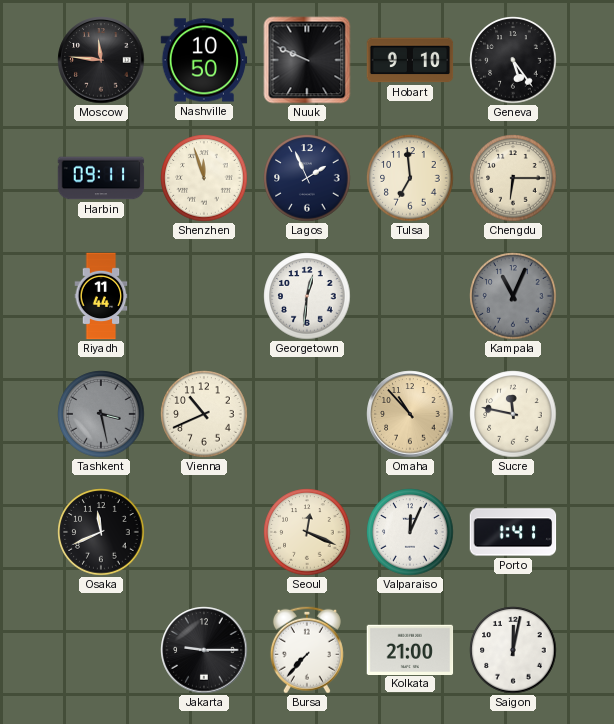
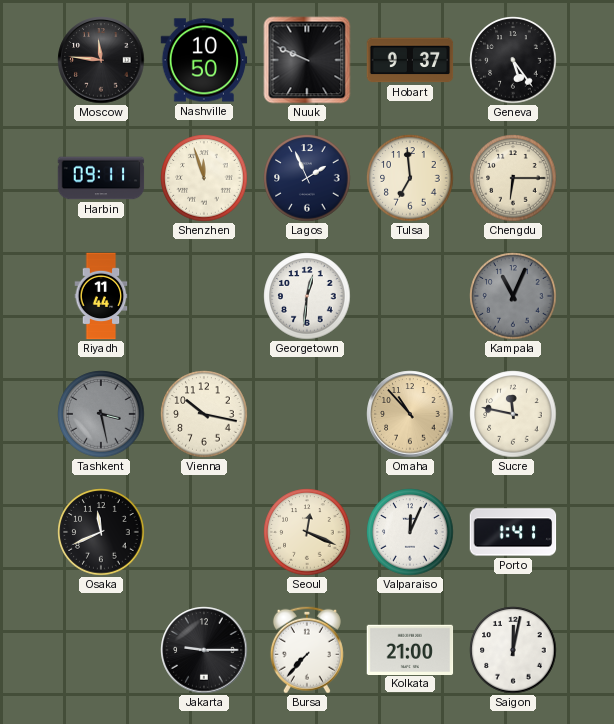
Hobart: 9:10 -> 9:37 (410, 60)
Vienna: 10:41 -> 10:17 (204, 414)
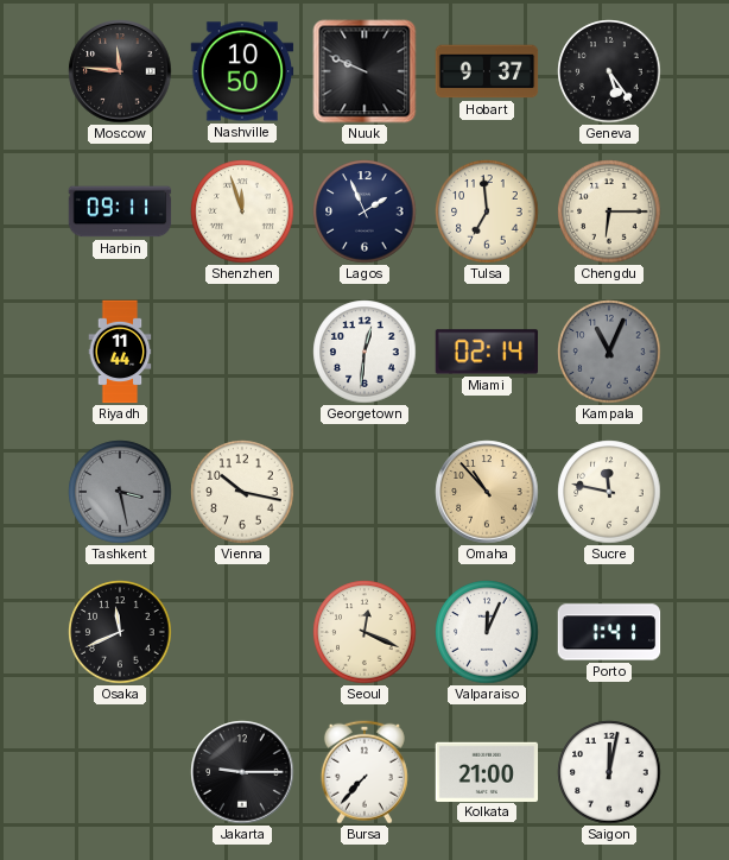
Miami: none -> 02:14 (487, 352)
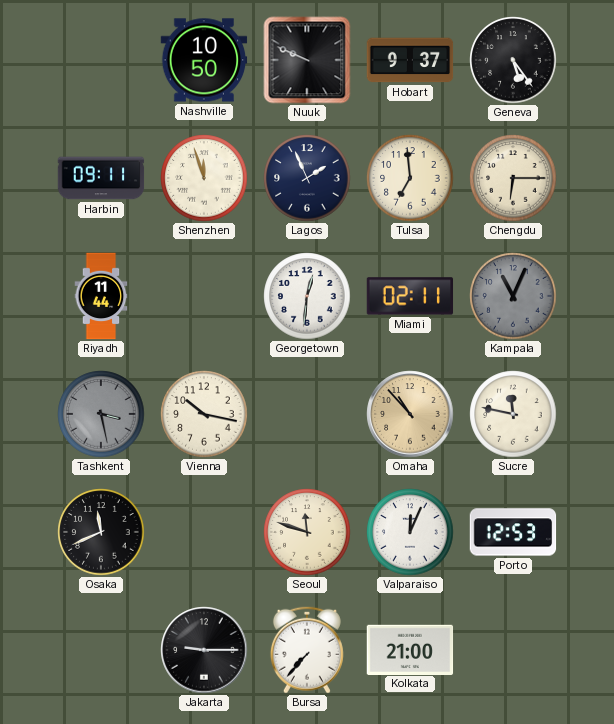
Moscow: 11:46 -> none (120, 71)
Miami: 02:14 -> 02:11 (410, 296)
Seoul: 12:19 -> 11:48 (307, 532)
Porto: 1:41 -> 12:53 (513, 532)
Saigon: 12:02 -> none (609, 772)
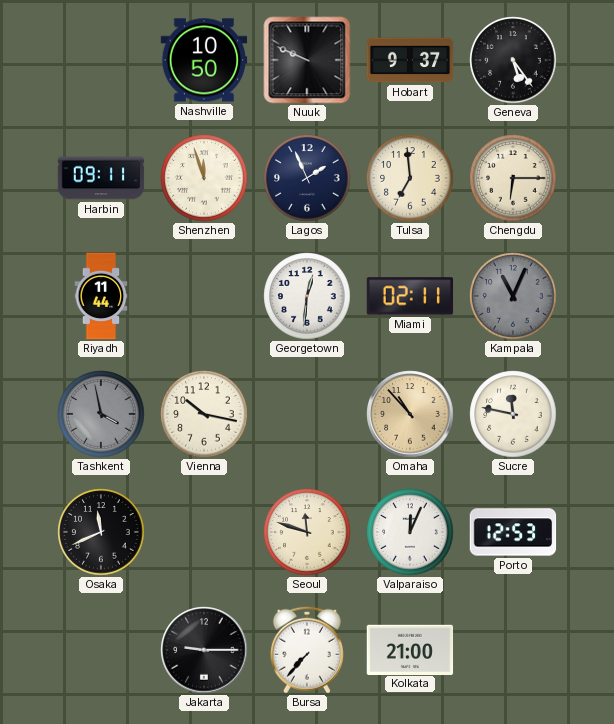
Tashkent: 3:28 -> 3:58 (101, 414)
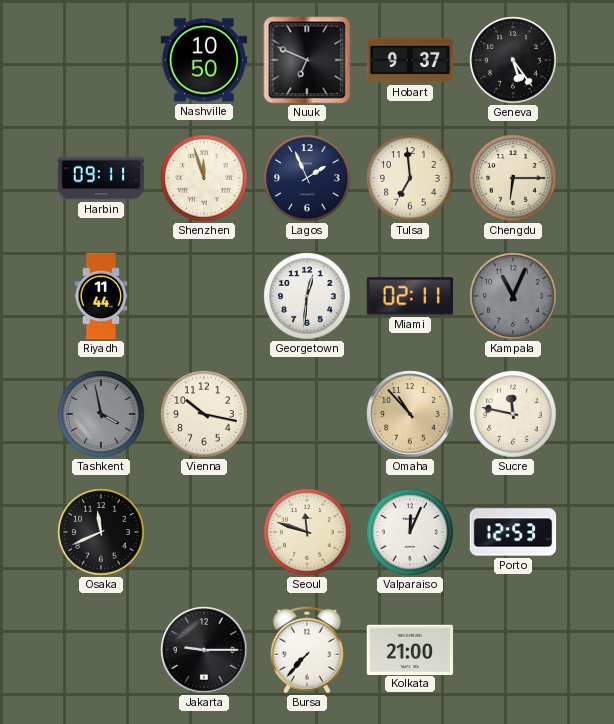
Nuuk: 9:49 -> 6:49 (307, 60)
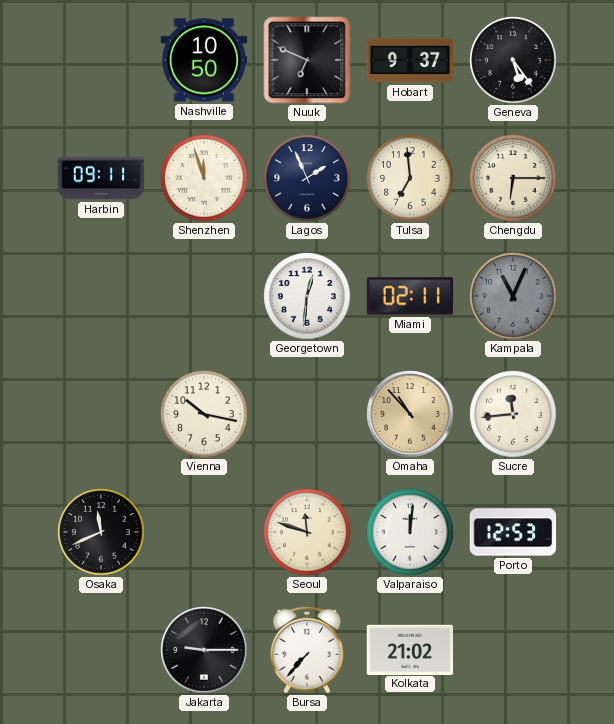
Riyadh: 11:44 -> none (101, 296)
Tashkent: 3:58 -> none (101, 414)
Sucre: 11:47 -> 11:44 (513, 414)
Valparaiso: 12:04 -> 12:01 (410, 532)
Kolkata: 21:00 -> 21:02 (410, 649)
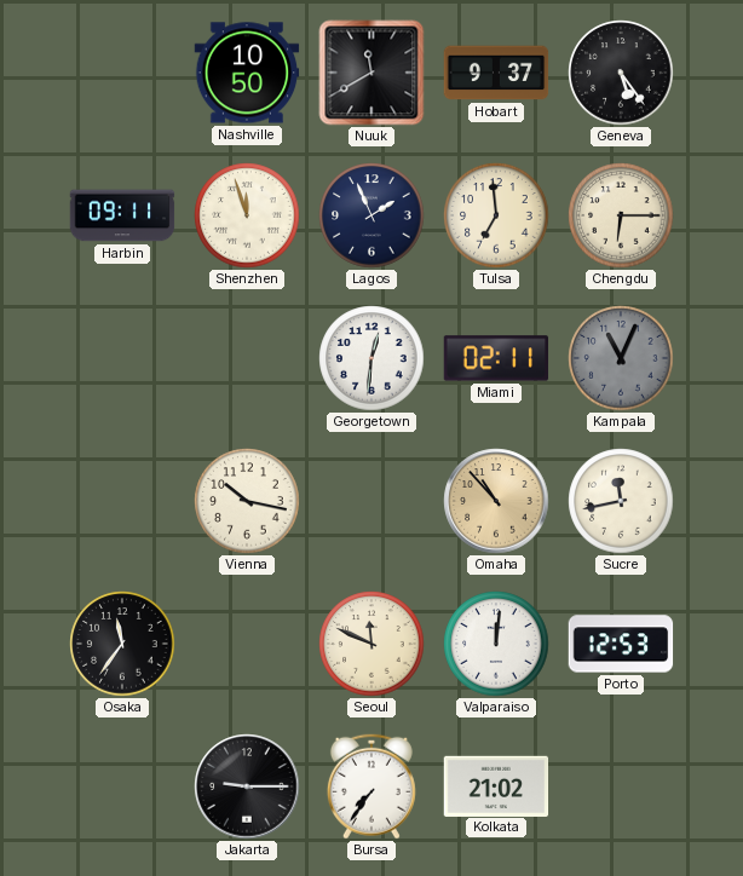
Nuuk: 6:49 -> 11:40 (372, 73)
Sucre: 11:44 -> 11:43 (621, 501)
Osaka: 11:41 -> 11:36 (122, 644)
Seoul: 11:48 -> 11:49 (372, 644)
Bursa: 7:37 -> 7:36 (372, 786)
